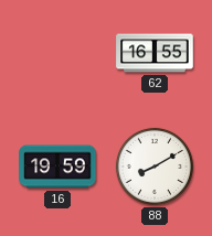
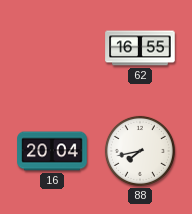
16: 19:59 -> 20:04 (52, 151)
88: 8:10 -> 7:43 (140, 151)
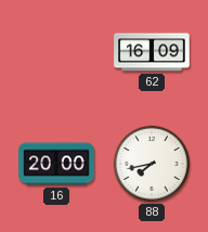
62: 16:55 -> 16:09 (152, 52)
16: 20:04 -> 20:00 (56, 164)
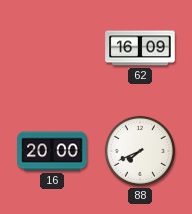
88: 7:43 -> 7:41 (140, 151)
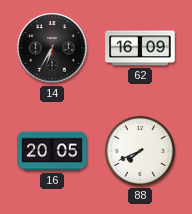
14: none -> 6:35 (52, 48)
16: 20:00 -> 20:05 (52, 151)
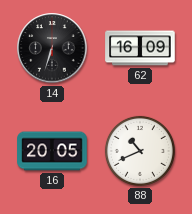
14: 6:35 -> 6:33 (52, 48)
88: 7:41 -> 10:41 (140, 151)
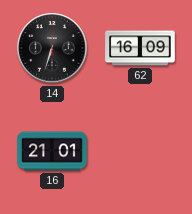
16: 20:05 -> 21:01 (52, 151)
88: 10:41 -> none (140, 151)
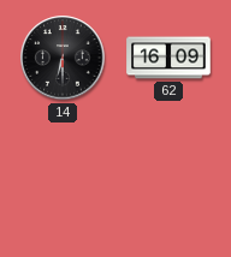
14: 6:33 -> 6:30 (63, 58)
16: 21:01 -> none (52, 151)
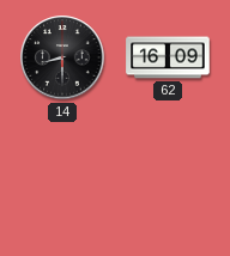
14: 6:30 -> 8:30 (62, 57)
